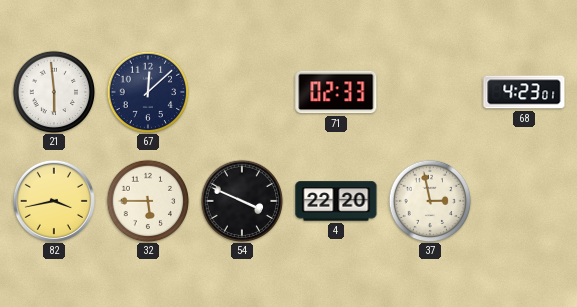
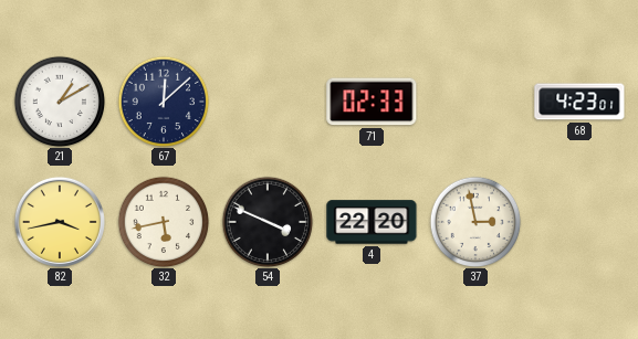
21: 5:59 -> 1:10 (60, 102)
32: 5:45 -> 5:43 (164, 222)
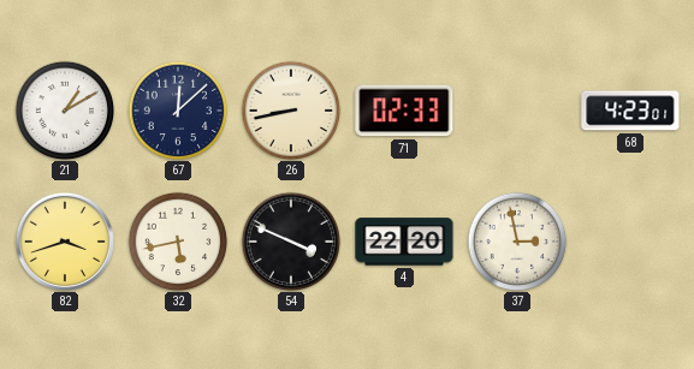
26: none -> 8:43 (291, 111)
82: 3:43 -> 3:42 (65, 242)
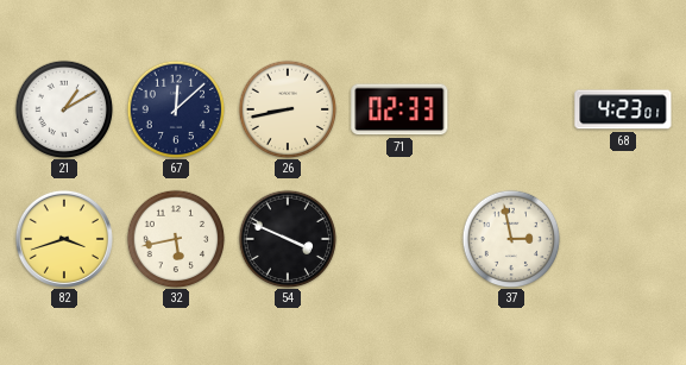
4: 22:20 -> none (404, 242)
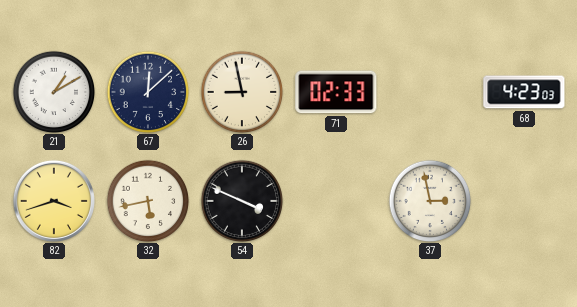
26: 8:43 -> 8:58 (242, 92)
68: 4:23:01 -> 4:23:03 (524, 92)
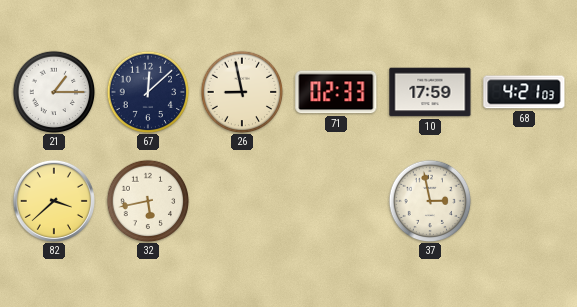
21: 1:10 -> 1:15 (54, 92)
10: none -> 17:59 (430, 92)
68: 4:23 -> 4:21 (524, 92)
82: 3:42 -> 3:38 (54, 201)
54: 3:49 -> none (242, 201)
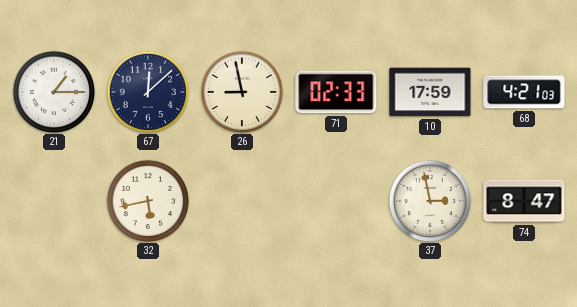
82: 3:38 -> none (54, 201)
74: none -> 8:47 (524, 201)
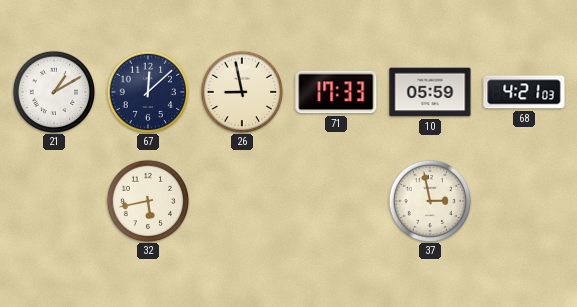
21: 1:15 -> 1:10 (54, 92)
71: 02:33 -> 17:33 (336, 92)
10: 17:59 -> 05:59 (430, 92)
74: 8:47 -> none (524, 201)
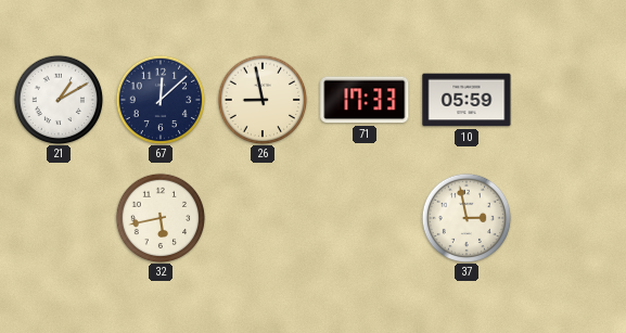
68: 4:21 -> none (524, 92)
